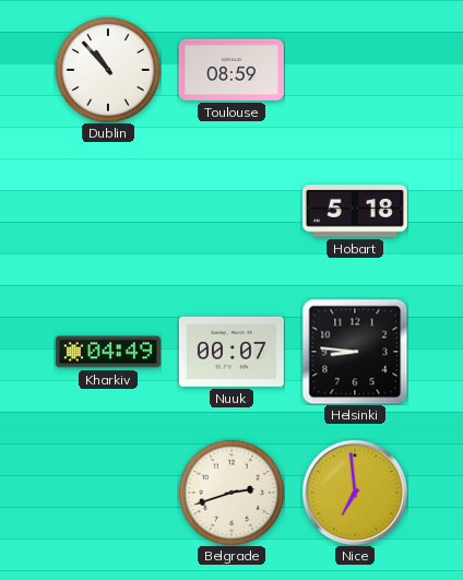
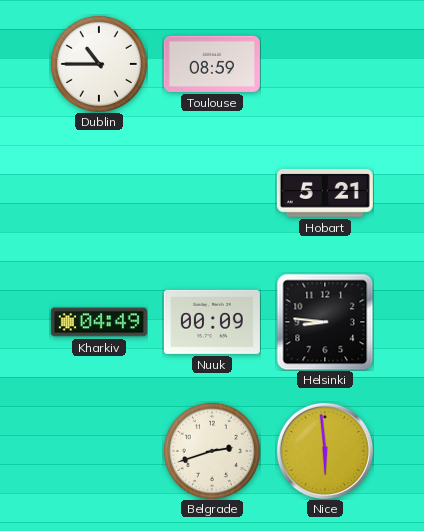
Dublin: 10:53 -> 10:45 (99, 64)
Hobart: 5:18 -> 5:21 (325, 194)
Nuuk: 00:07 -> 00:09 (212, 322)
Nice: 6:59 -> 5:59 (325, 451)
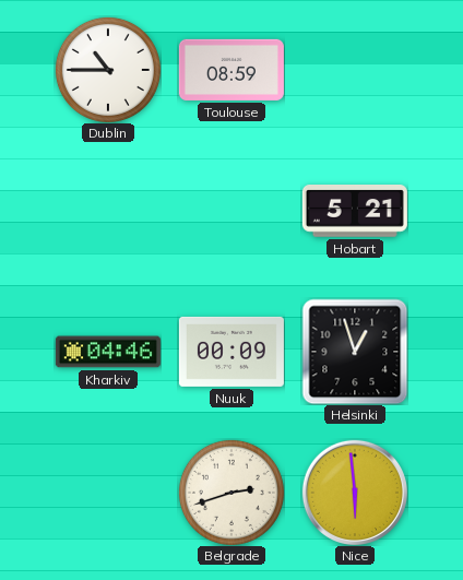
Kharkiv: 04:49 -> 04:46 (108, 352)
Helsinki: 8:46 -> 12:57 (355, 352)
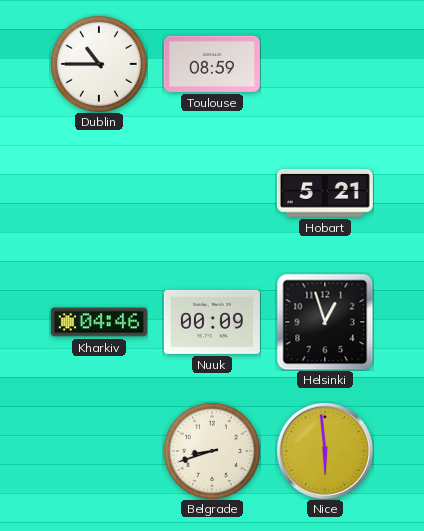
Belgrade: 2:42 -> 8:42 (212, 451)
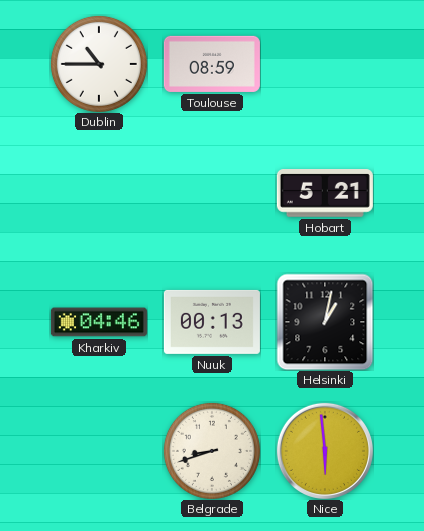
Nuuk: 00:09 -> 00:13 (212, 322)
Helsinki: 12:57 -> 1:02 (325, 322)
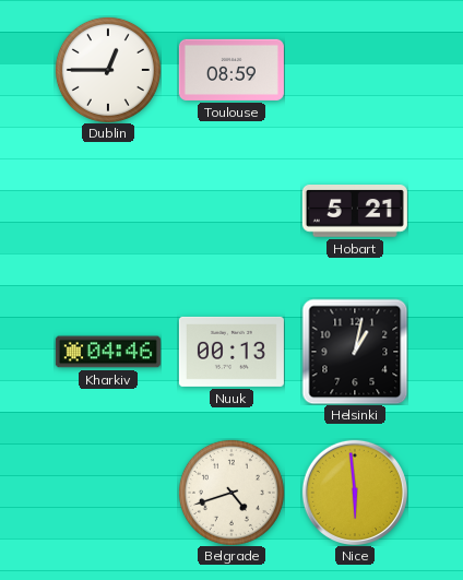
Dublin: 10:45 -> 12:45 (108, 70)
Belgrade: 8:42 -> 4:42 (231, 493)
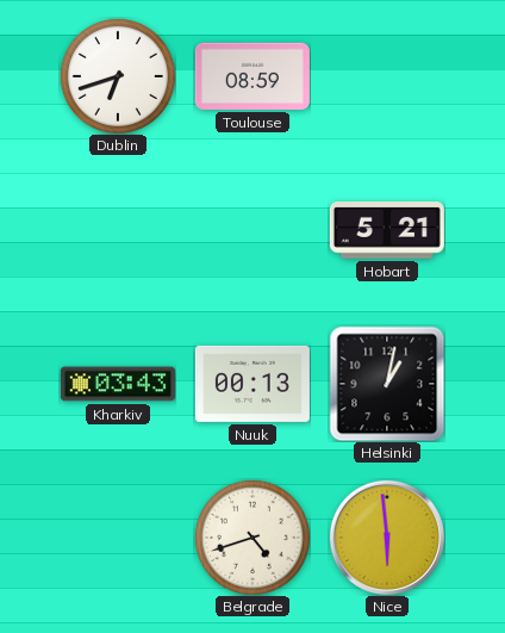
Dublin: 12:45 -> 6:42 (118, 76)
Kharkiv: 04:46 -> 03:43 (118, 384)
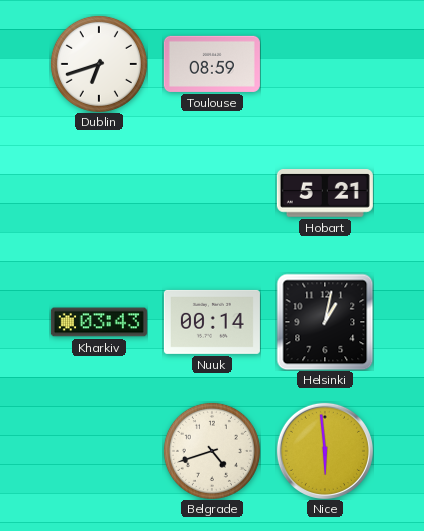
Nuuk: 00:13 -> 00:14 (212, 322)
